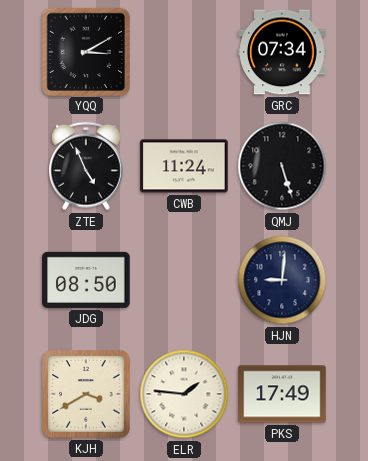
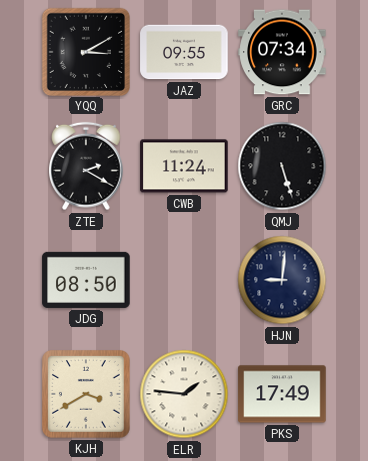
JAZ: none -> 09:55 (184, 52)
ZTE: 4:56 -> 2:20 (87, 166)
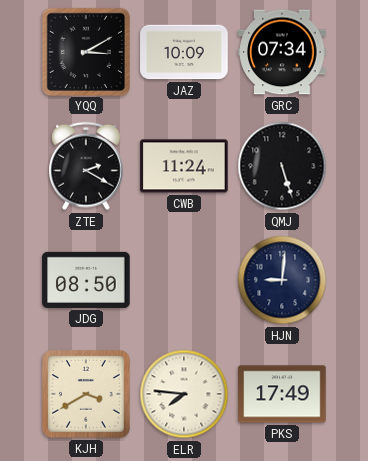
JAZ: 09:55 -> 10:09 (184, 52)
ELR: 1:46 -> 7:46 (184, 394)
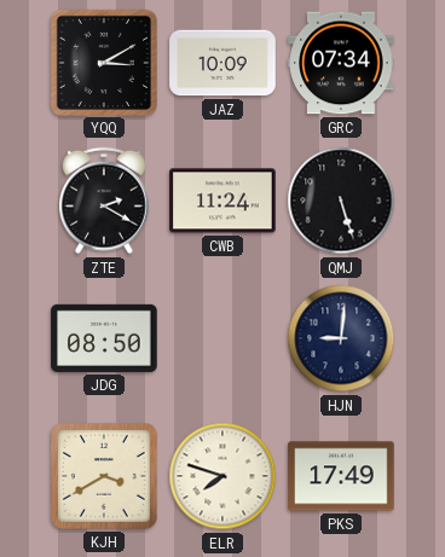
ELR: 7:46 -> 7:48 (223, 476)
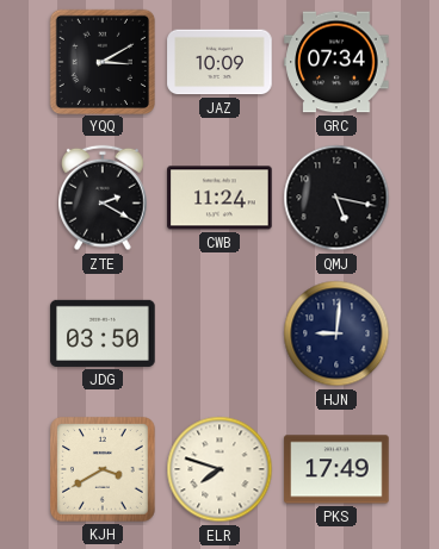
QMJ: 5:27 -> 5:17 (336, 198)
JDG: 08:50 -> 03:50 (103, 333)
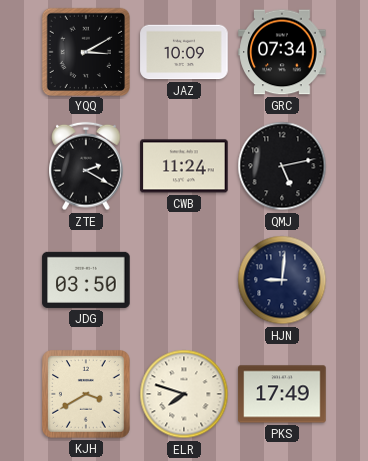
QMJ: 5:17 -> 5:13 (282, 166)
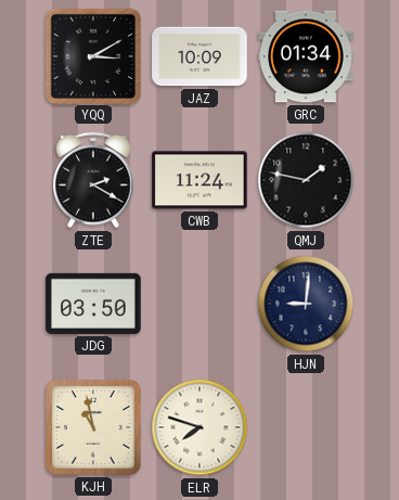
GRC: 07:34 -> 01:34 (306, 56)
QMJ: 5:13 -> 1:47 (306, 180)
KJH: 3:40 -> 10:58 (94, 428)
PKS: 17:49 -> none (282, 394)
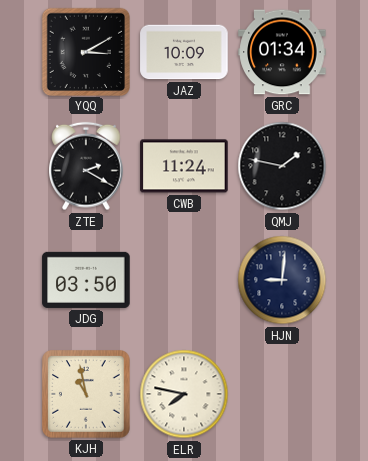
ELR: 7:48 -> 7:47 (184, 394)
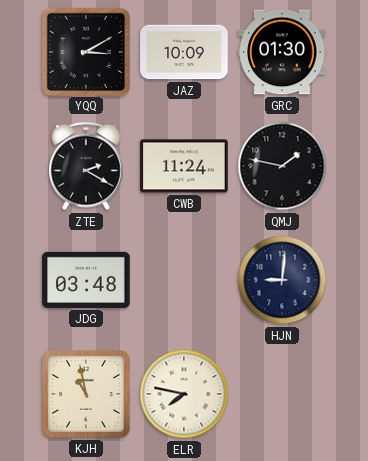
GRC: 01:34 -> 01:30 (282, 52)
JDG: 03:50 -> 03:48 (86, 280)
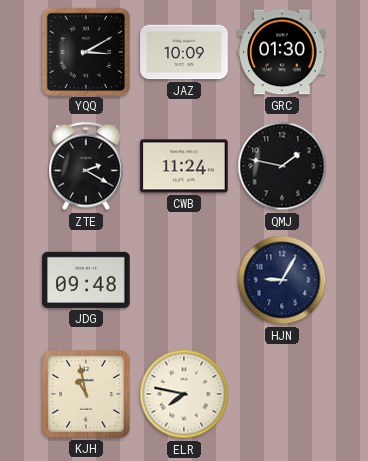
JDG: 03:48 -> 09:48 (86, 280)
HJN: 9:01 -> 9:05 (282, 280)
